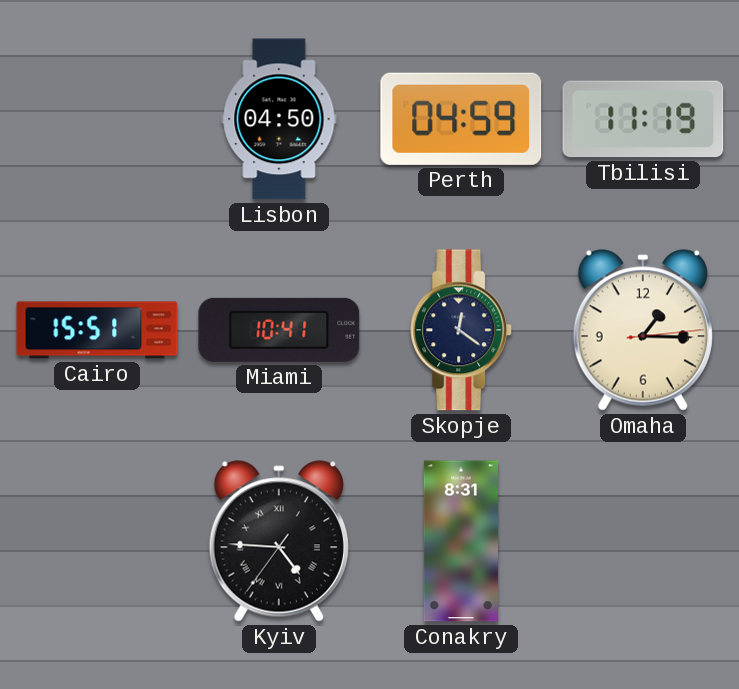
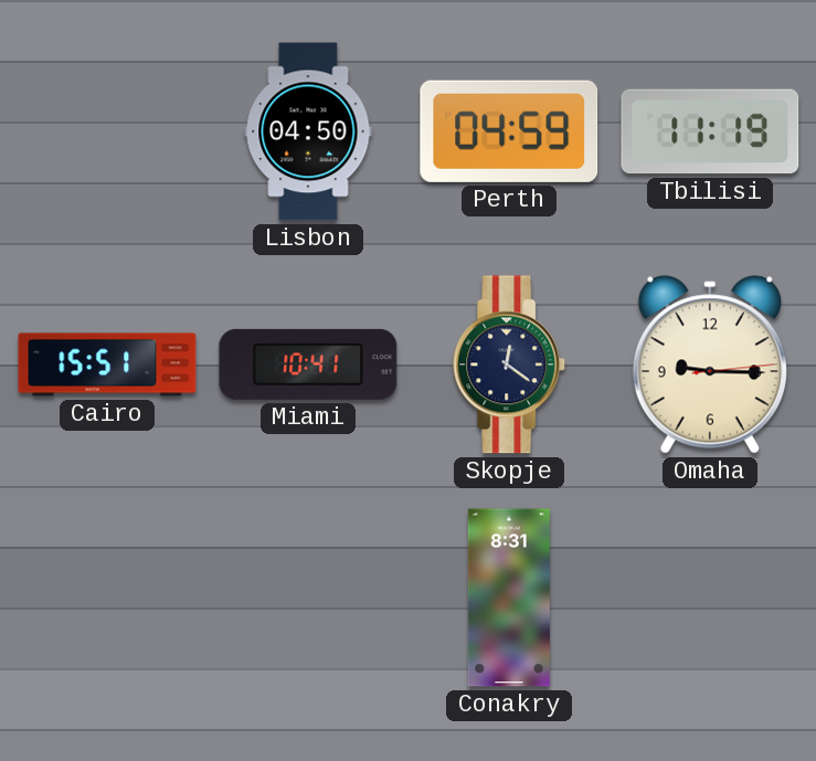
Omaha: 1:15 -> 9:15 (710, 364)
Kyiv: 4:45 -> none (279, 541)
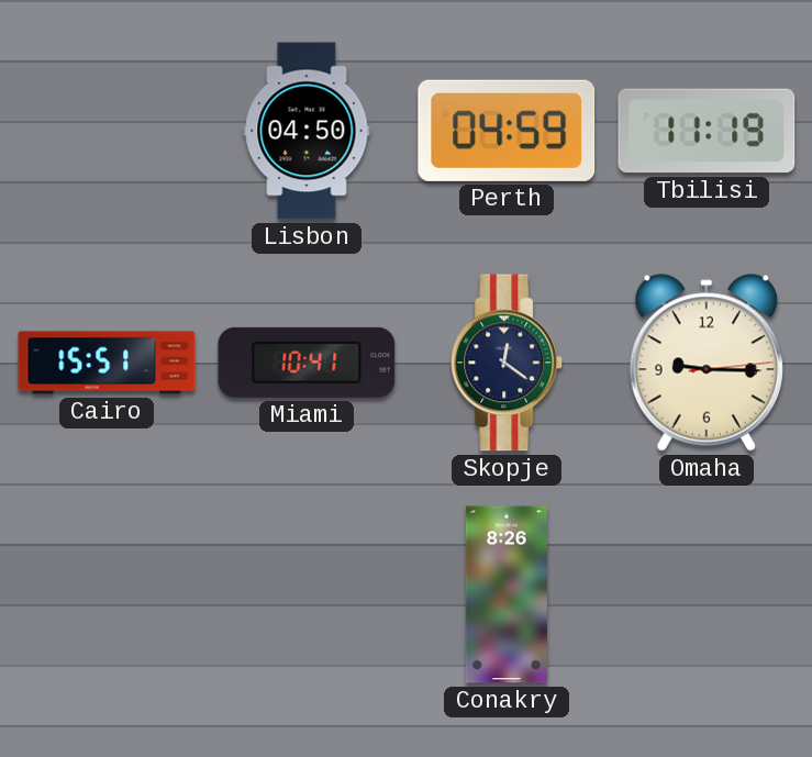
Conakry: 8:31 -> 8:26 (507, 594)
